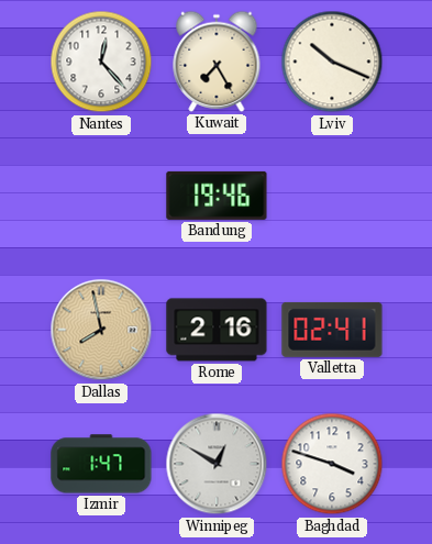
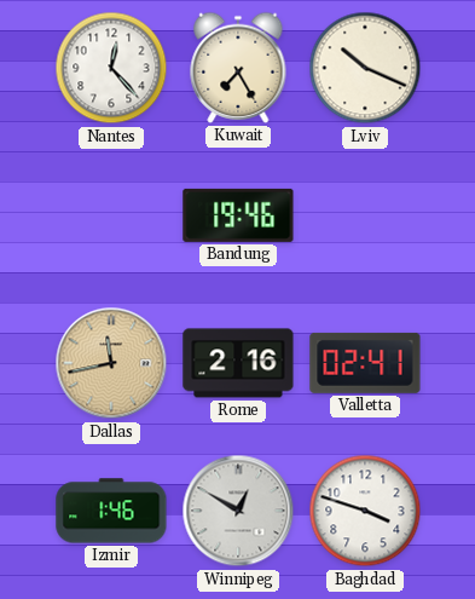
Dallas: 7:58 -> 11:43 (111, 363)
Izmir: 1:47 -> 1:46 (111, 511)
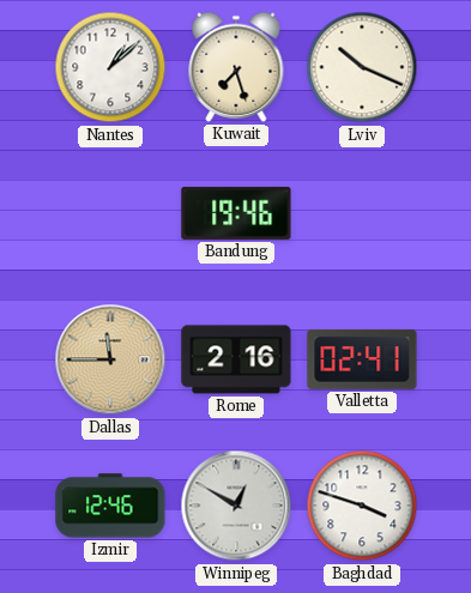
Nantes: 12:23 -> 1:08 (110, 67)
Kuwait: 7:25 -> 7:27 (236, 67)
Dallas: 11:43 -> 11:45 (110, 359)
Izmir: 1:46 -> 12:46 (110, 506)
